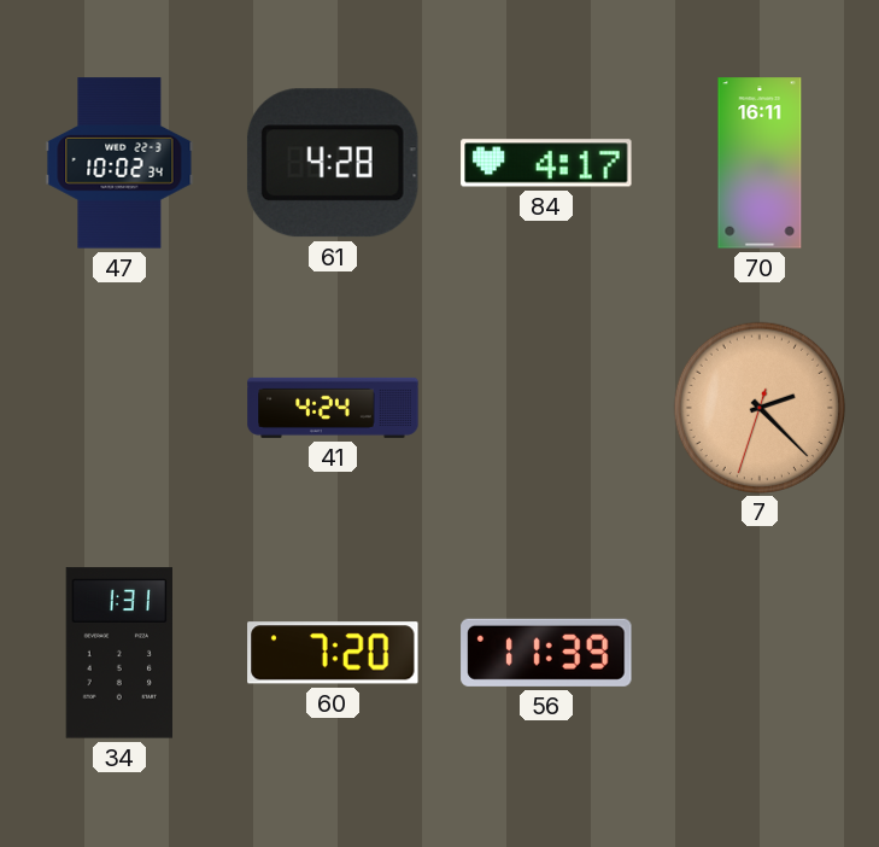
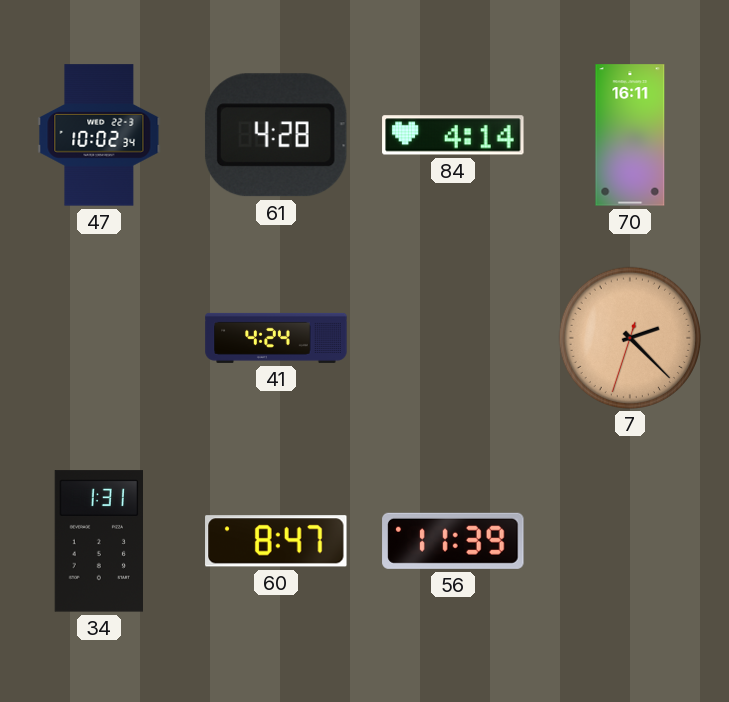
84: 4:17 -> 4:14 (453, 135)
60: 7:20 -> 8:47 (276, 541)
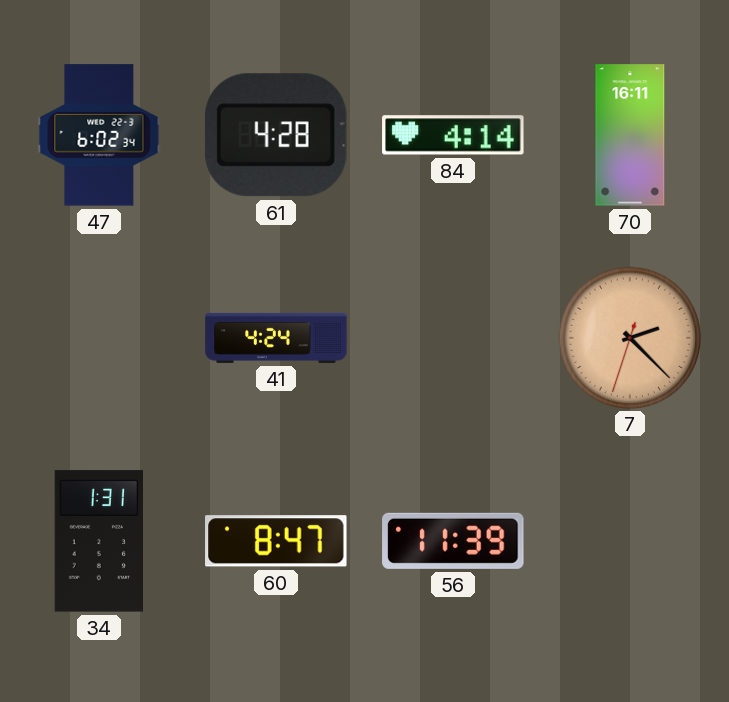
47: 10:02 -> 6:02 (99, 135)
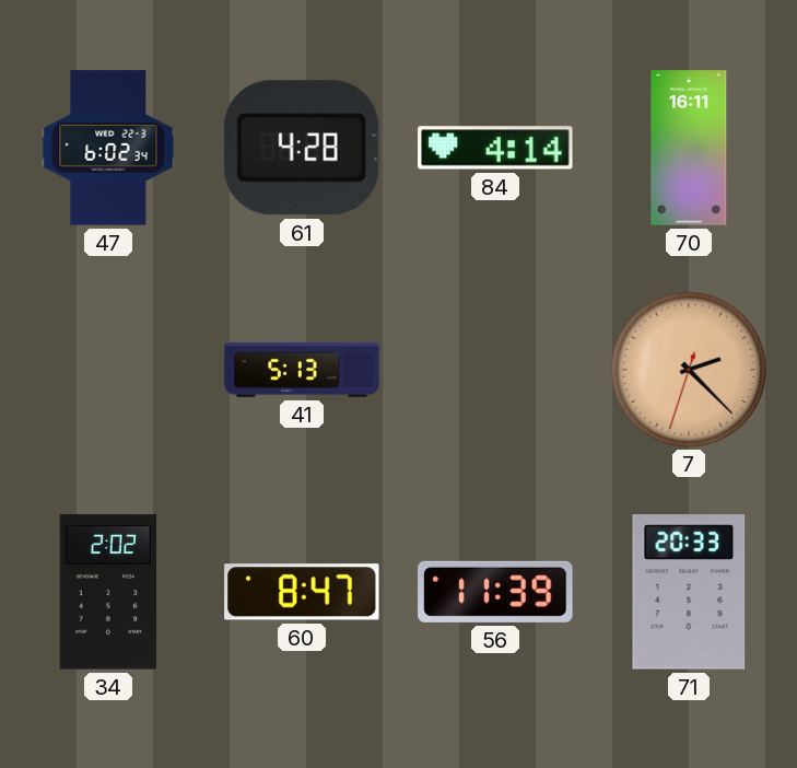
41: 4:24 -> 5:13 (302, 370)
34: 1:31 -> 2:02 (107, 592)
71: none -> 20:33 (689, 592)
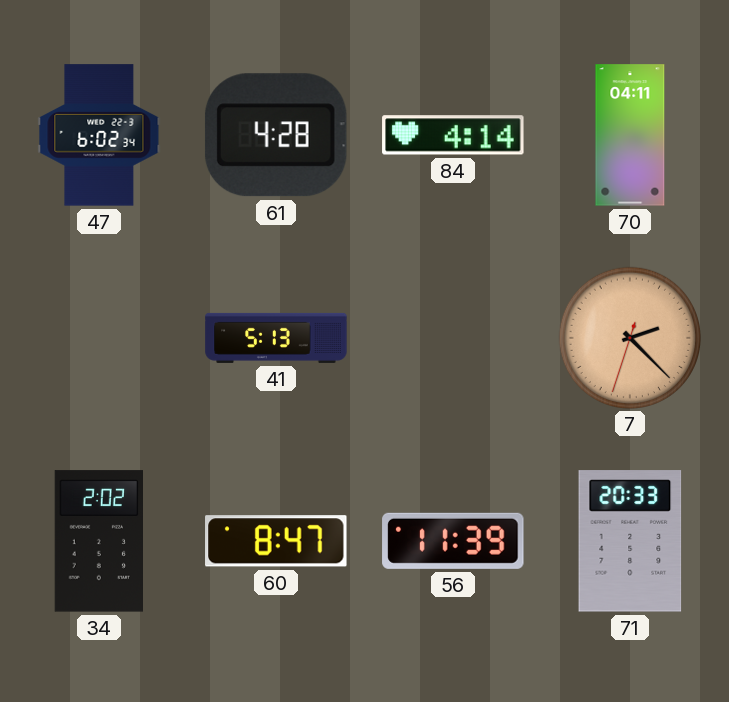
70: 16:11 -> 04:11 (630, 135)
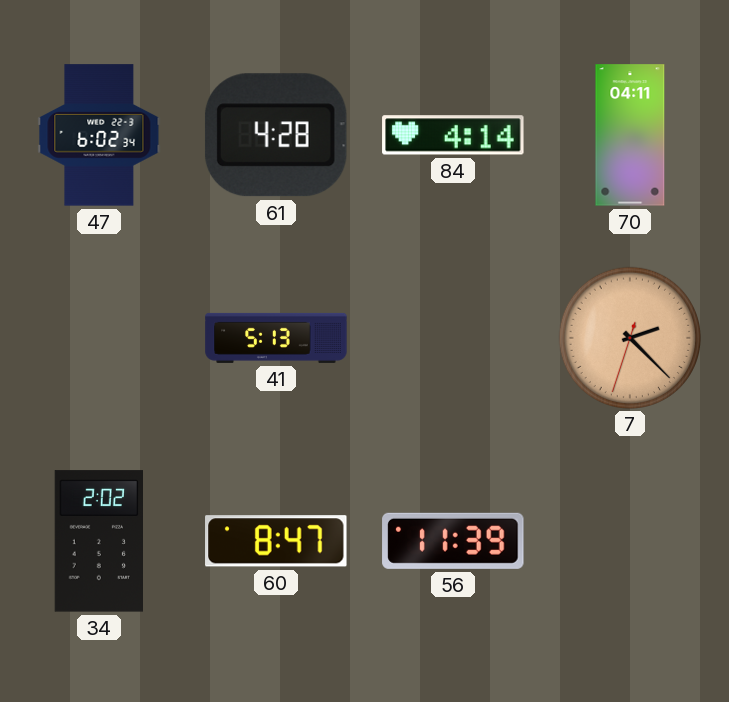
71: 20:33 -> none (630, 541)
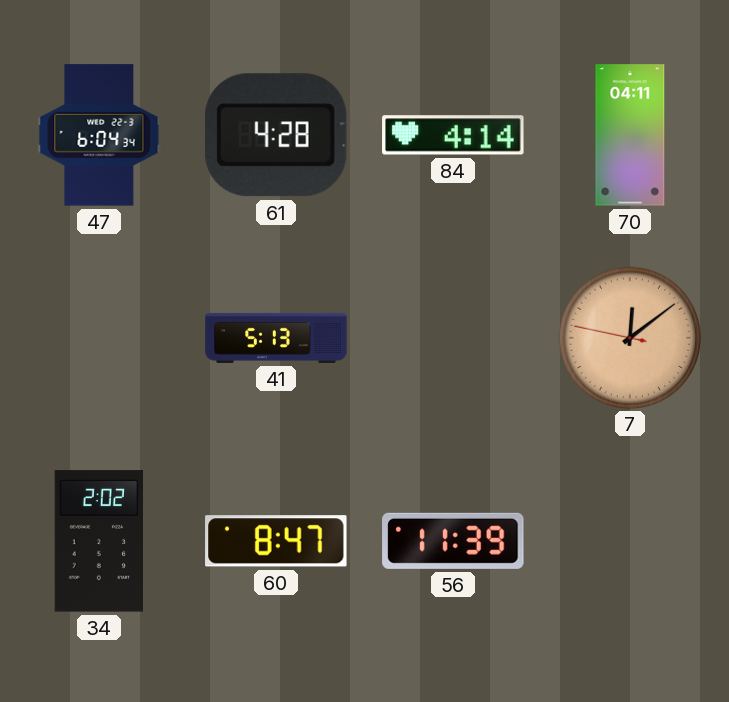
47: 6:02 -> 6:04 (99, 135)
7: 2:22 -> 12:08 (629, 337)
